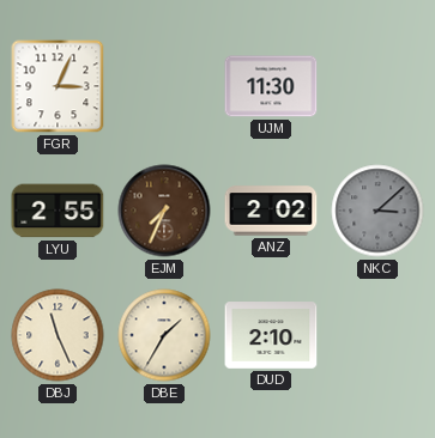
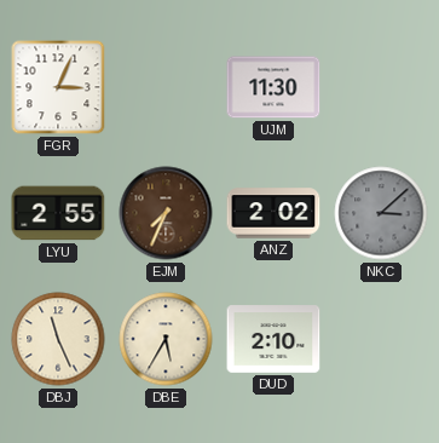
DBE: 1:35 -> 5:35 (166, 339)
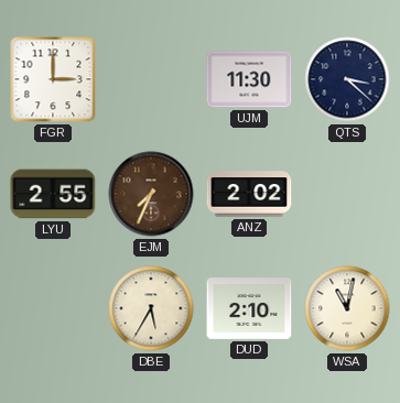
FGR: 3:04 -> 3:00 (53, 79)
QTS: none -> 3:22 (347, 79)
NKC: 3:08 -> none (381, 213)
DBJ: 11:26 -> none (58, 339)
WSA: none -> 11:02 (347, 308)
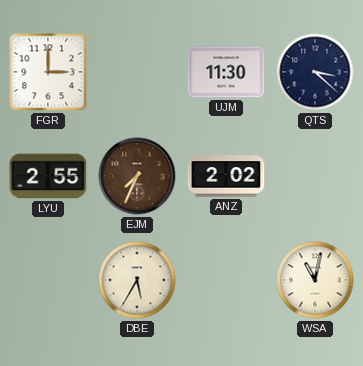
DUD: 2:10 -> none (249, 308)
